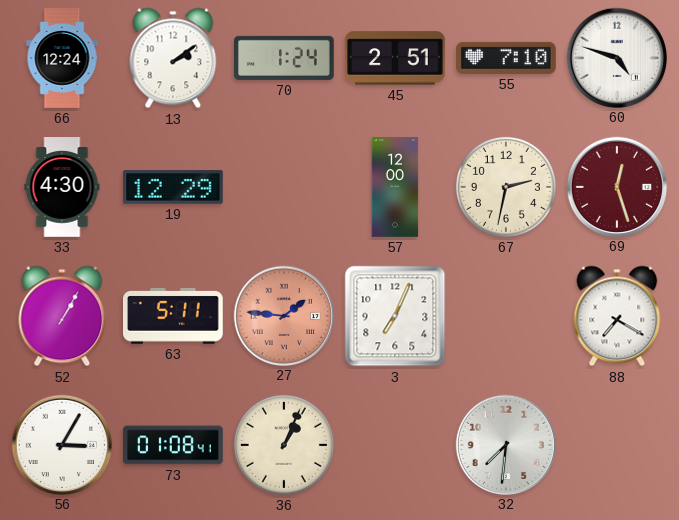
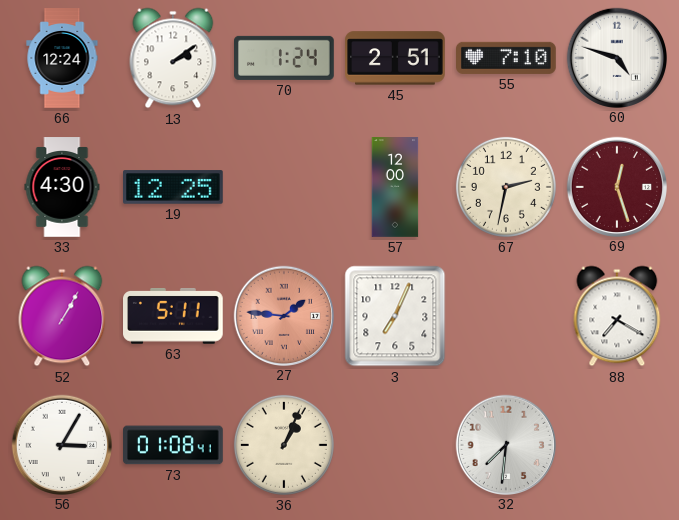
19: 12:29 -> 12:25 (174, 187)
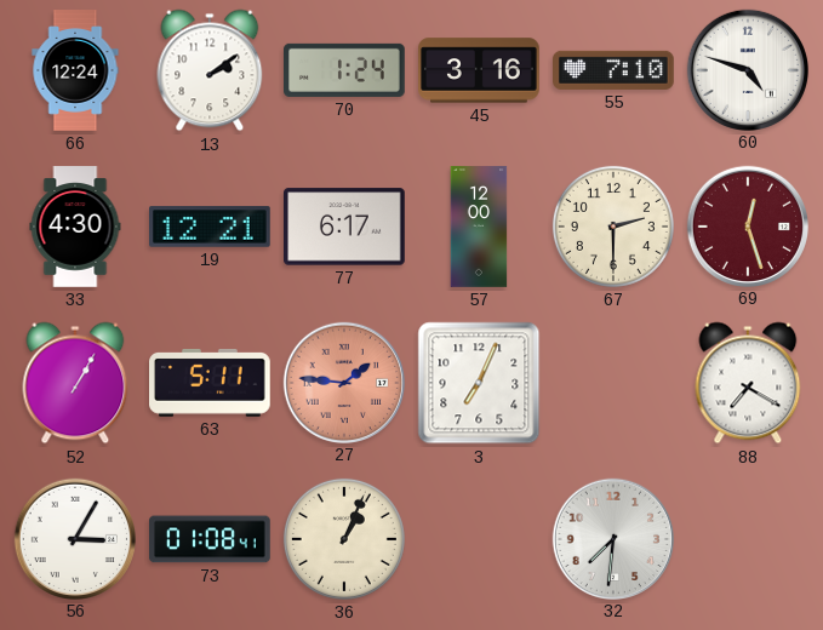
45: 2:51 -> 3:16 (479, 70)
19: 12:25 -> 12:21 (211, 227)
77: none -> 6:17 (345, 227)
67: 2:32 -> 2:30 (613, 227)
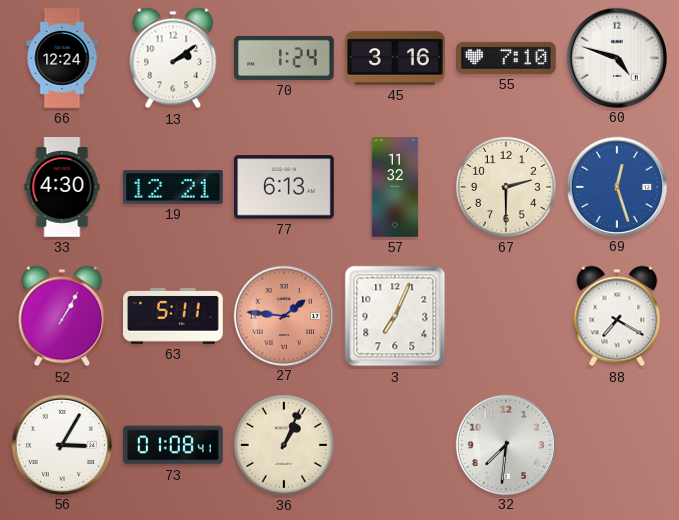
77: 6:17 -> 6:13 (285, 187)
57: 12:00 -> 11:32 (395, 187)
69 dial: burgundy -> blue (616, 186)
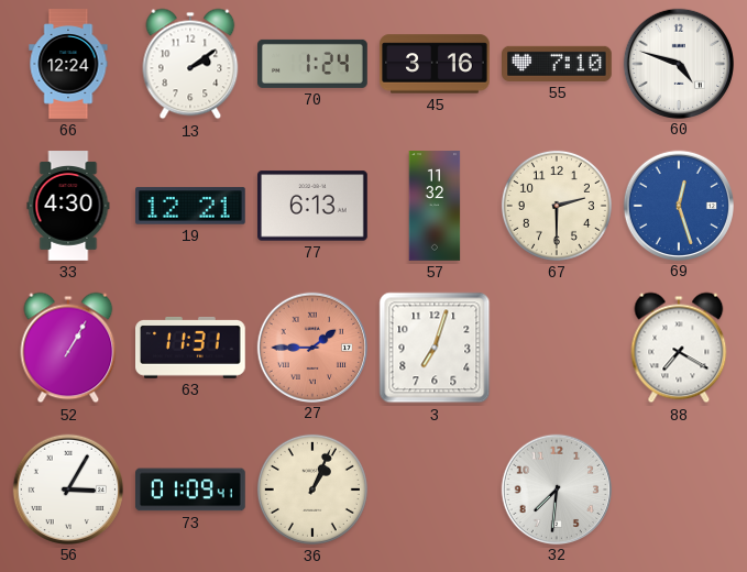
63: 5:11 -> 11:31 (191, 349)
27: 1:46 -> 1:45 (311, 346)
3: 7:04 -> 7:03 (435, 348)
73: 01:08 -> 01:09 (191, 490)
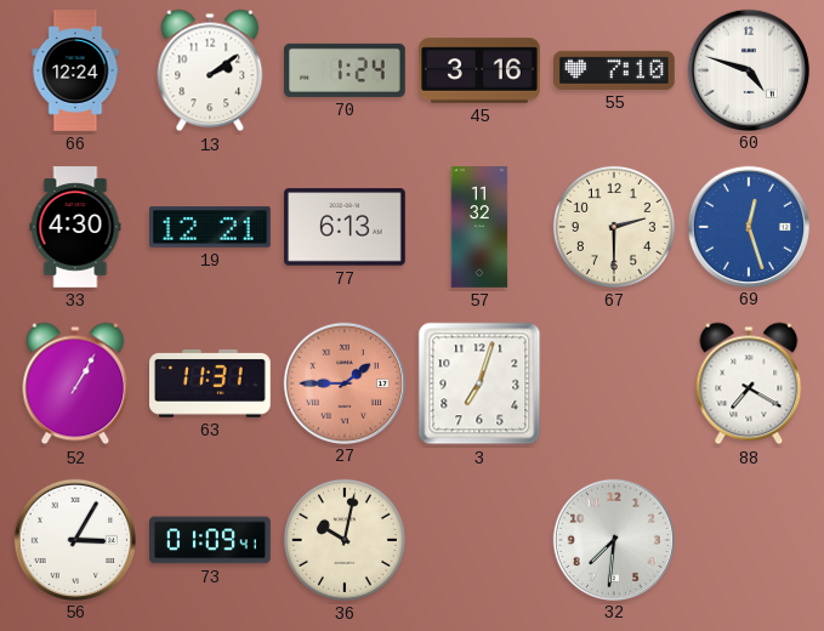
36: 1:04 -> 10:02 (345, 540)
